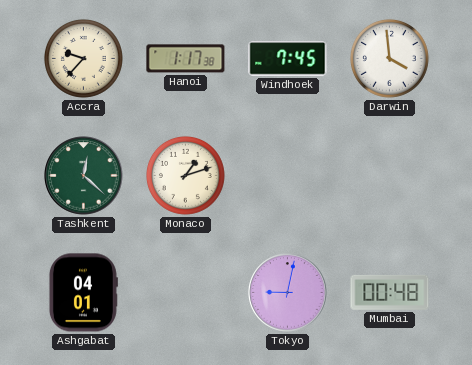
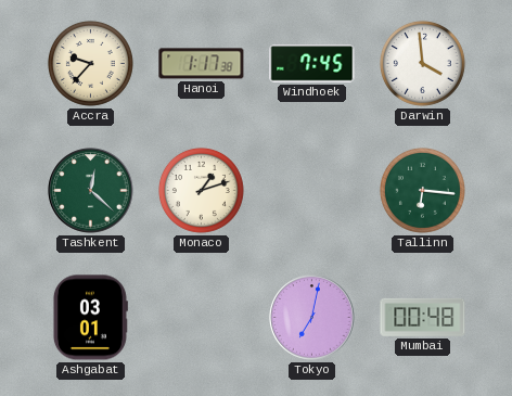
Tallinn: none -> 6:16 (422, 190)
Ashgabat: 04:01 -> 03:01 (90, 318)
Tokyo: 9:02 -> 7:02 (312, 318)
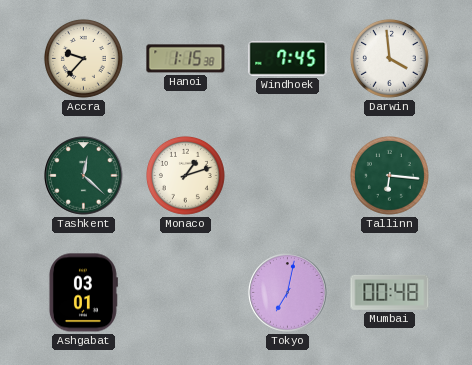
Hanoi: 1:17 -> 1:15 (186, 59)
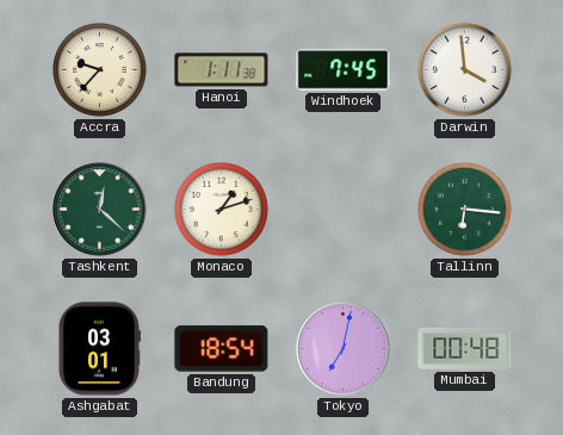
Hanoi: 1:15 -> 1:11 (222, 70)
Bandung: none -> 18:54 (222, 349)
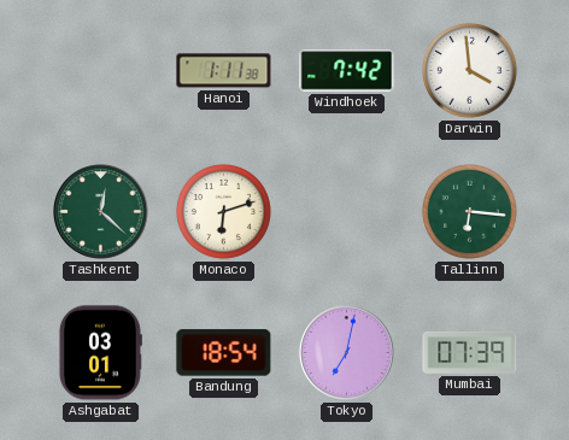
Accra: 9:37 -> none (99, 69)
Windhoek: 7:45 -> 7:42 (347, 71)
Monaco: 1:12 -> 6:12 (223, 211)
Mumbai: 00:48 -> 07:39 (470, 352)
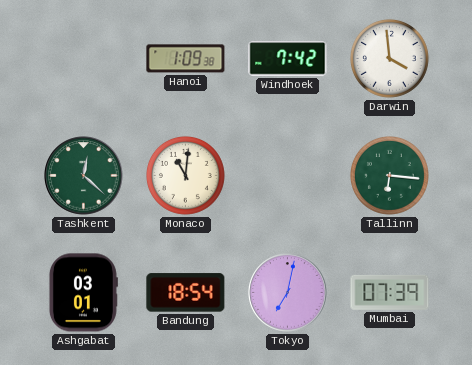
Hanoi: 1:11 -> 1:09 (186, 59)
Monaco: 6:12 -> 11:01 (185, 175)
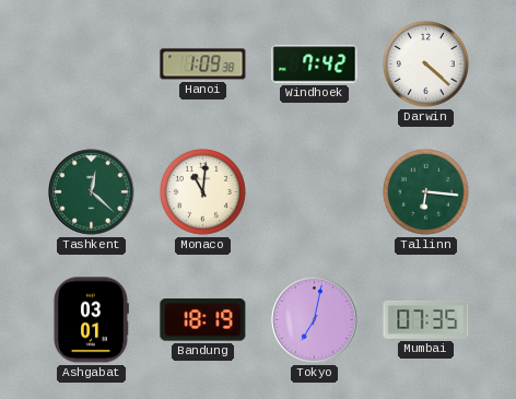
Darwin: 3:59 -> 4:22 (425, 63)
Bandung: 18:54 -> 18:19 (203, 320)
Mumbai: 07:39 -> 07:35 (426, 319)
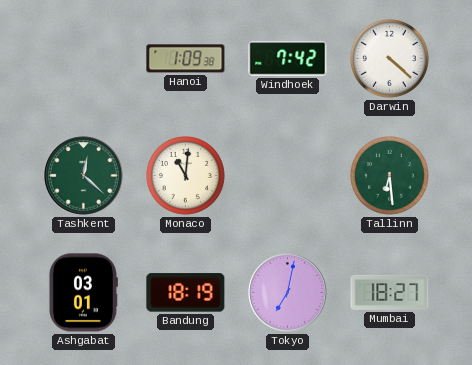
Tallinn: 6:16 -> 6:29 (389, 175)
Mumbai: 07:35 -> 18:27 (390, 292)
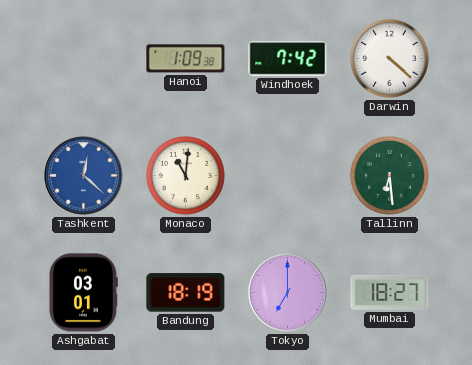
Tashkent dial: green -> blue (84, 176)
Tokyo: 7:02 -> 7:00 (288, 293)
